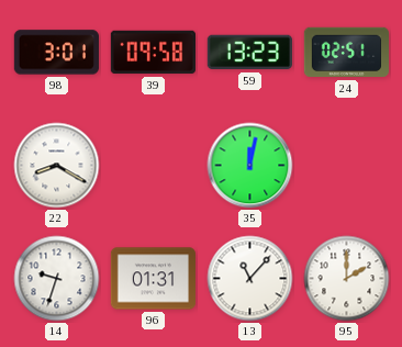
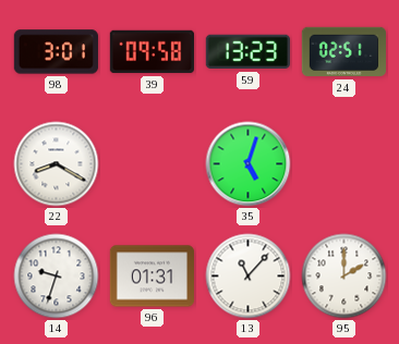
35: 12:02 -> 5:03 (249, 164)
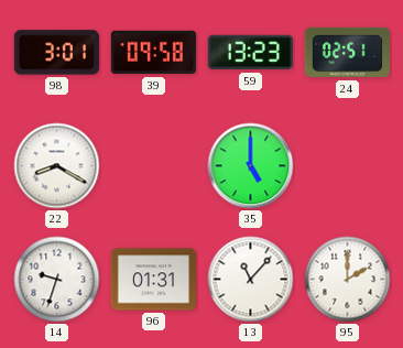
35: 5:03 -> 5:00 (251, 166)
